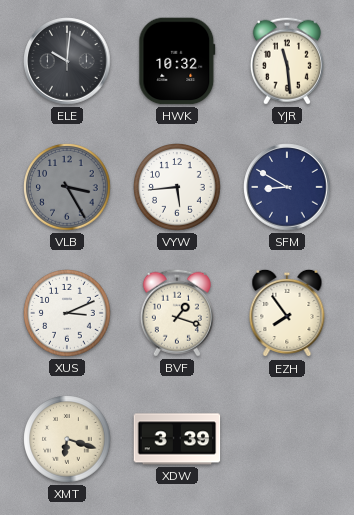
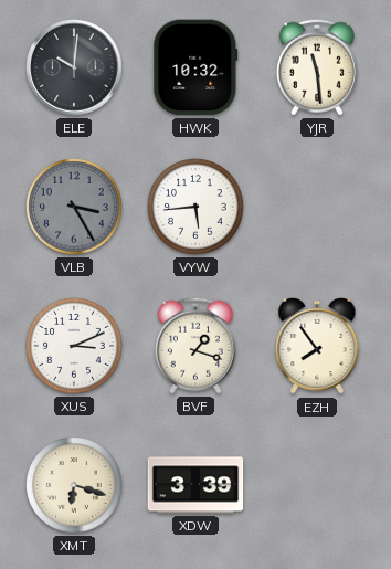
SFM: 8:50 -> none (287, 187)
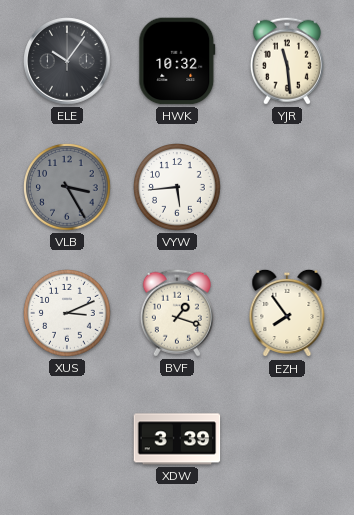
ELE: 10:01 -> 10:06 (67, 61)
XMT: 6:18 -> none (74, 485)
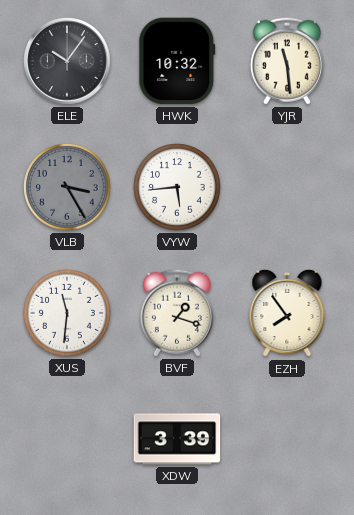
XUS: 3:11 -> 11:31 (67, 313)
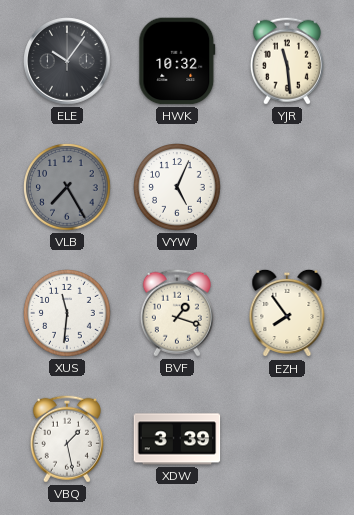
VLB: 3:25 -> 7:25 (67, 187)
VYW: 5:44 -> 5:04 (177, 187)
VBQ: none -> 1:28 (67, 439)
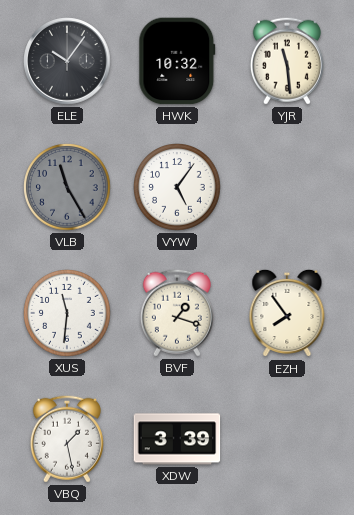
VLB: 7:25 -> 11:25 (67, 187)
VYW: 5:04 -> 5:06 (177, 187)
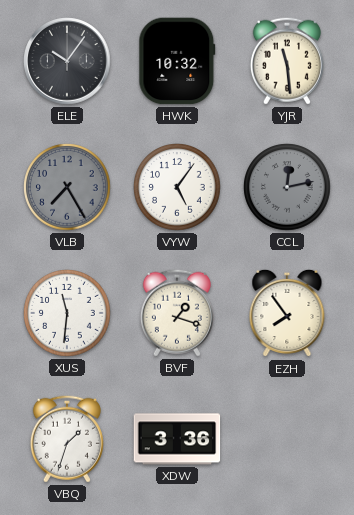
VLB: 11:25 -> 7:25 (67, 187)
CCL: none -> 12:13 (287, 187)
VBQ: 1:28 -> 1:33 (67, 439)
XDW: 3:39 -> 3:36 (177, 439)
